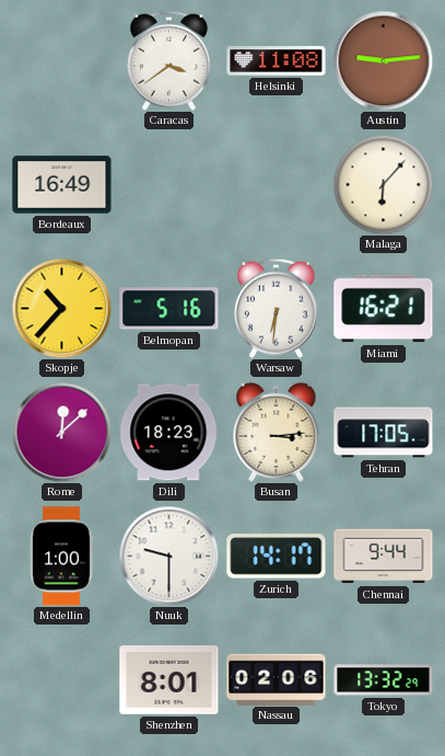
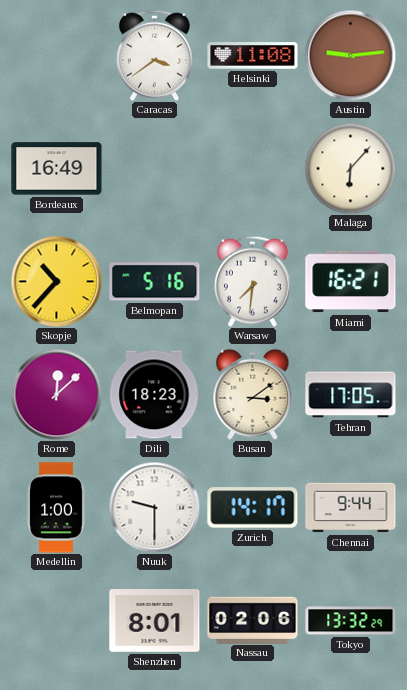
Warsaw: 6:31 -> 7:31 (252, 281)
Busan: 3:14 -> 3:09 (253, 394)
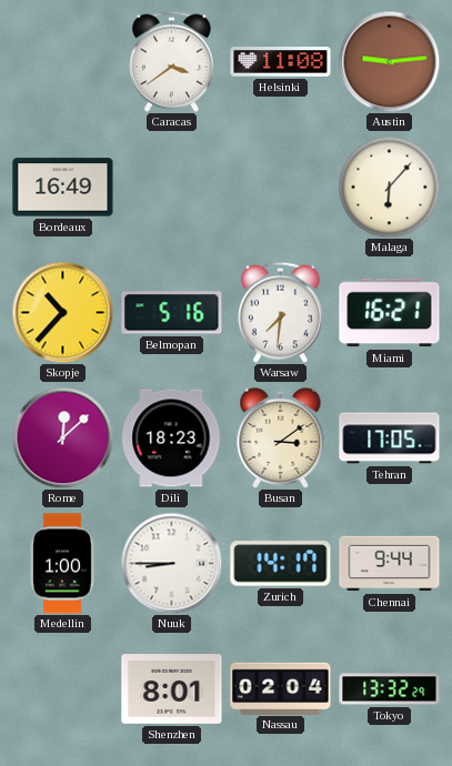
Nuuk: 9:30 -> 8:45 (171, 563)
Nassau: 02:06 -> 02:04 (281, 688)
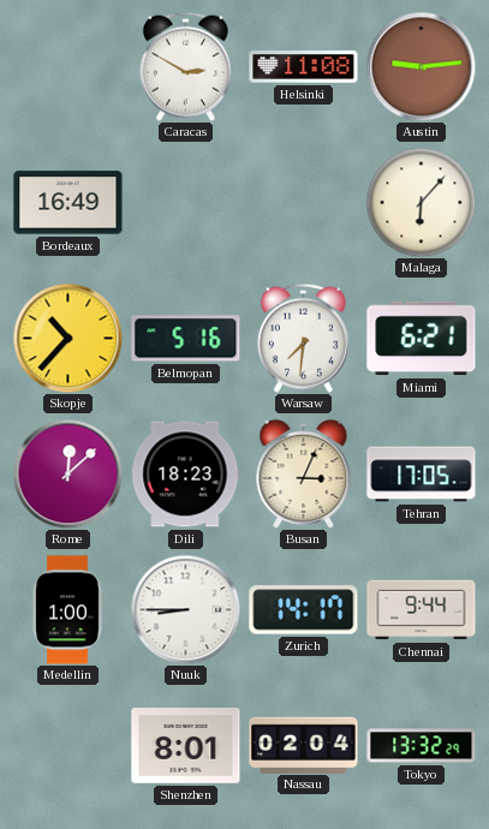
Caracas: 3:39 -> 2:50 (185, 66)
Miami: 16:21 -> 6:21 (422, 339)
Busan: 3:09 -> 3:04 (304, 473)
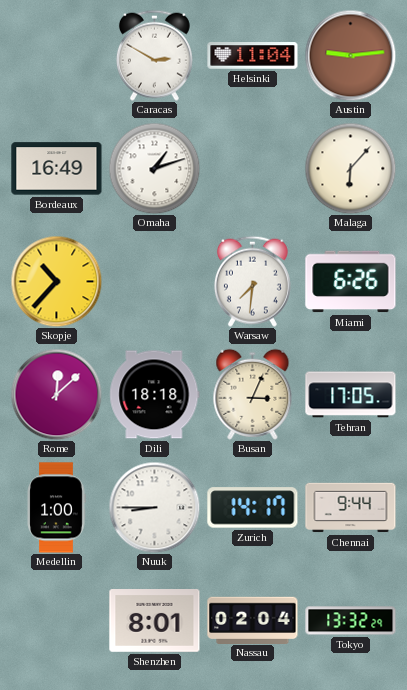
Helsinki: 11:08 -> 11:04 (253, 56)
Omaha: none -> 1:12 (154, 168)
Belmopan: 5:16 -> none (186, 339)
Miami: 6:21 -> 6:26 (351, 282)
Dili: 18:23 -> 18:18 (155, 395)
